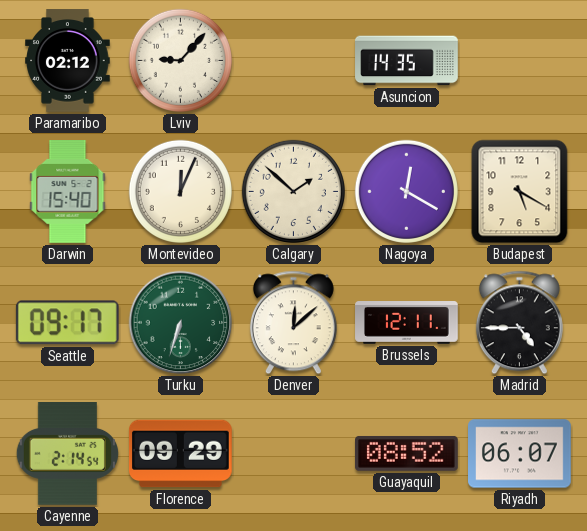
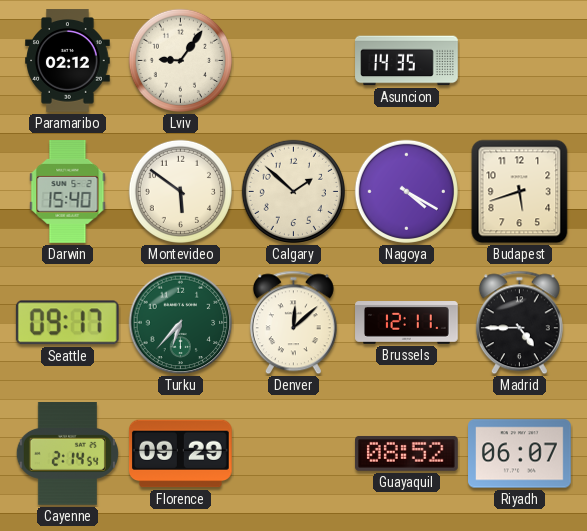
Lviv: 9:07 -> 9:06 (180, 60)
Montevideo: 12:04 -> 5:51 (180, 191)
Nagoya: 12:20 -> 4:20 (406, 191)
Budapest: 5:20 -> 5:42 (520, 192)
Turku: 6:33 -> 6:37 (181, 323)
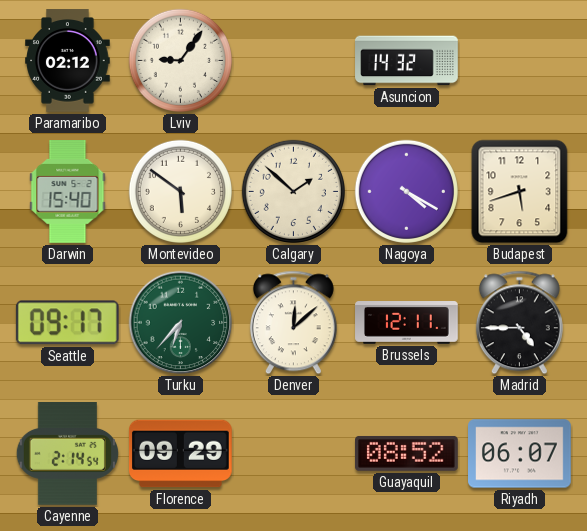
Asuncion: 14:35 -> 14:32 (407, 61)
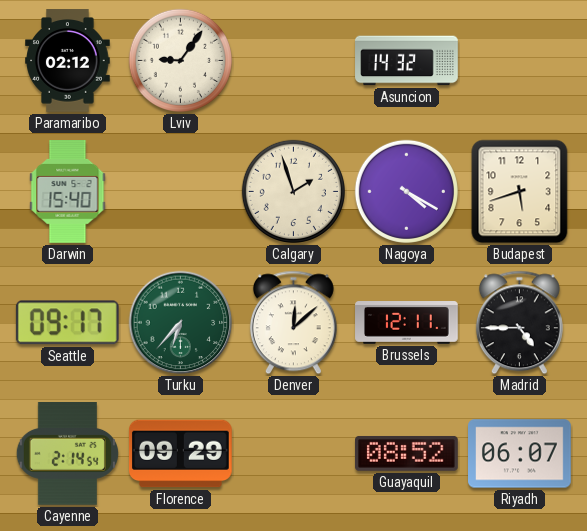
Montevideo: 5:51 -> none (180, 191)
Calgary: 1:52 -> 1:57 (293, 191)
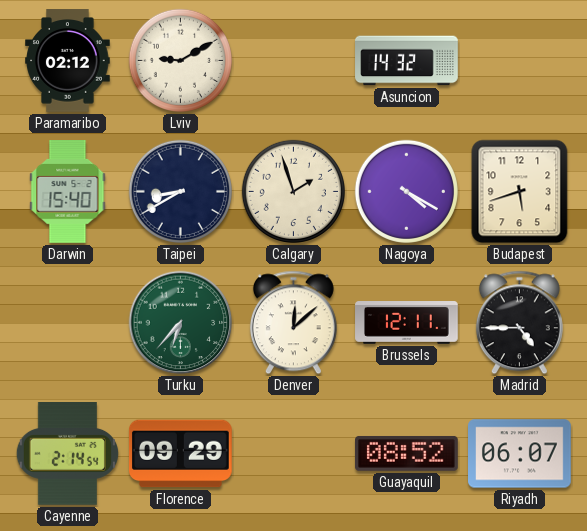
Lviv: 9:06 -> 9:10 (180, 60)
Taipei: none -> 8:40 (180, 191)
Seattle: 09:17 -> none (67, 323)
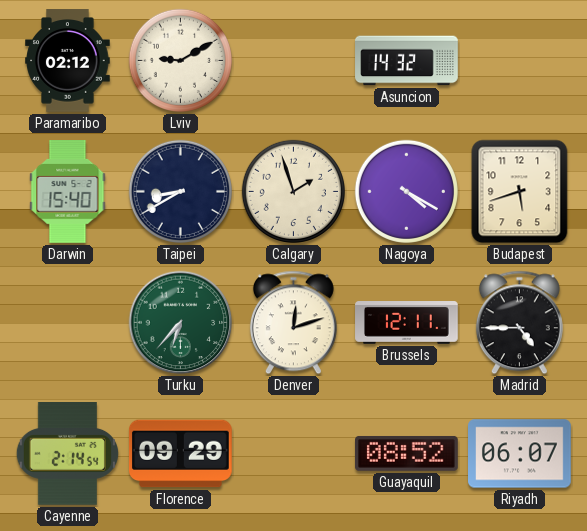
Denver: 12:08 -> 12:12 (293, 323)
